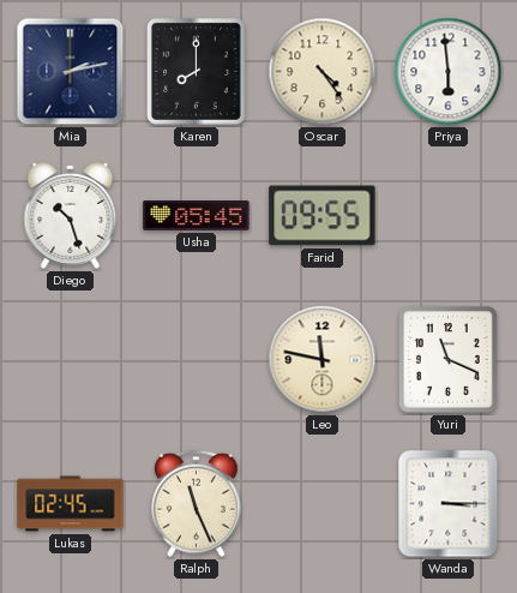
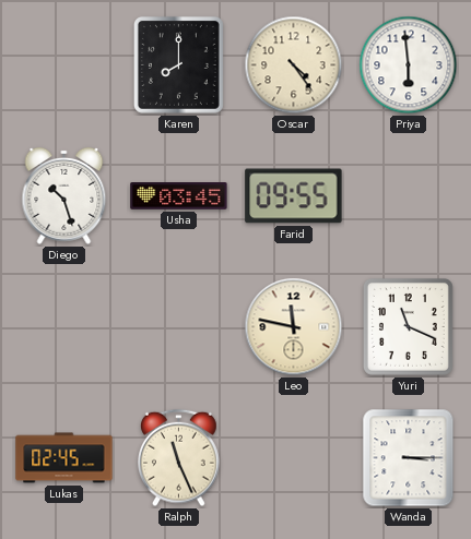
Mia: 2:13 -> none (71, 72)
Usha: 05:45 -> 03:45 (179, 196)
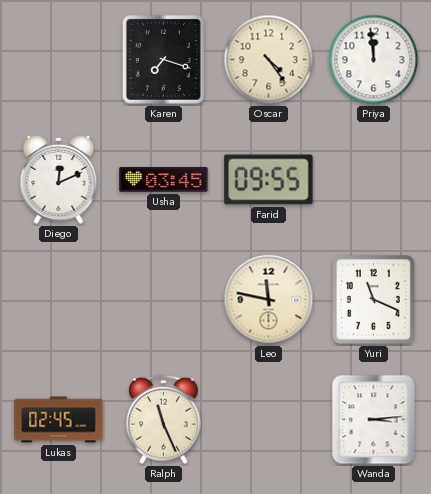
Karen: 8:00 -> 7:18 (163, 59)
Priya: 5:59 -> 11:59 (374, 60)
Diego: 10:27 -> 12:11 (59, 179)
Wanda: 3:15 -> 3:14 (374, 420)
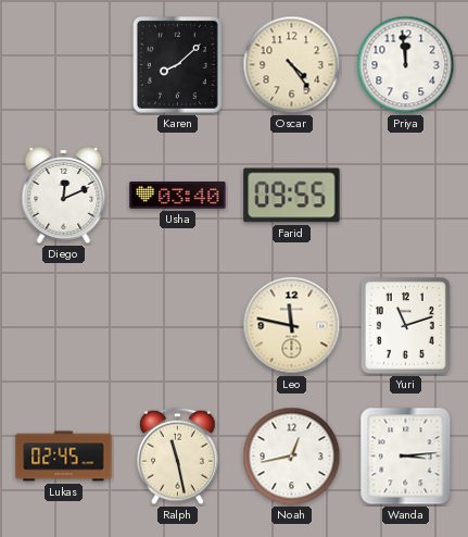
Karen: 7:18 -> 8:08 (177, 64)
Usha: 03:45 -> 03:40 (178, 196)
Yuri: 11:19 -> 11:12 (405, 325)
Ralph: 11:26 -> 11:28 (178, 457)
Noah: none -> 12:43 (292, 457)
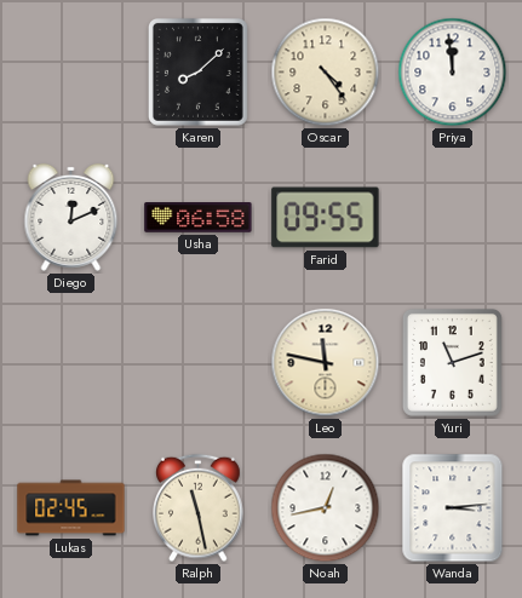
Usha: 03:40 -> 06:58 (199, 218)
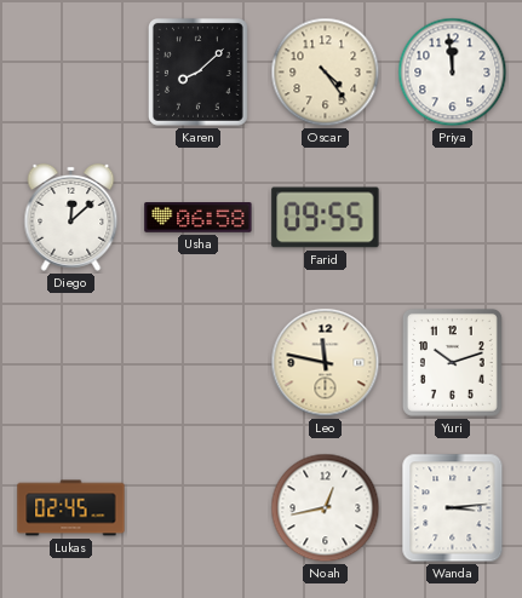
Diego: 12:11 -> 12:08 (71, 217)
Yuri: 11:12 -> 10:12 (452, 362)
Ralph: 11:28 -> none (199, 508)
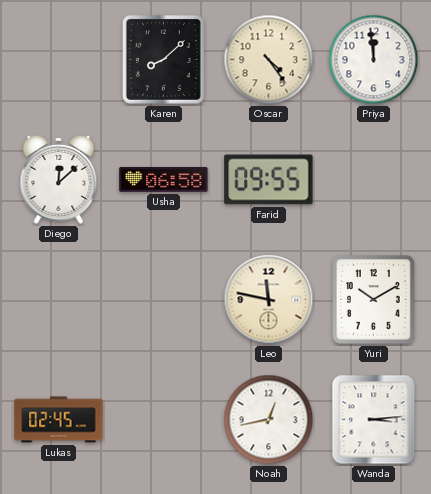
Yuri: 10:12 -> 10:10 (373, 299)
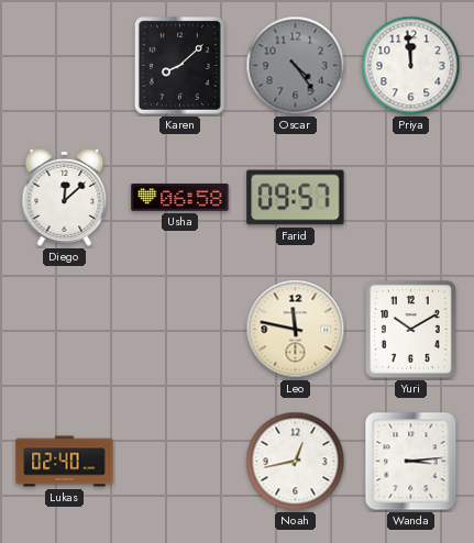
Oscar dial: cream -> grey (296, 66)
Farid: 09:55 -> 09:57 (296, 198)
Lukas: 02:45 -> 02:40 (65, 462)
